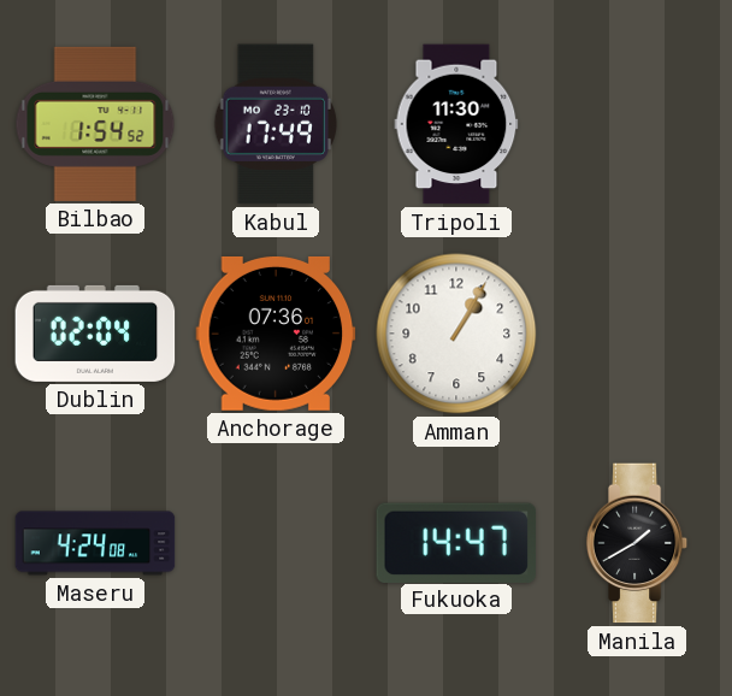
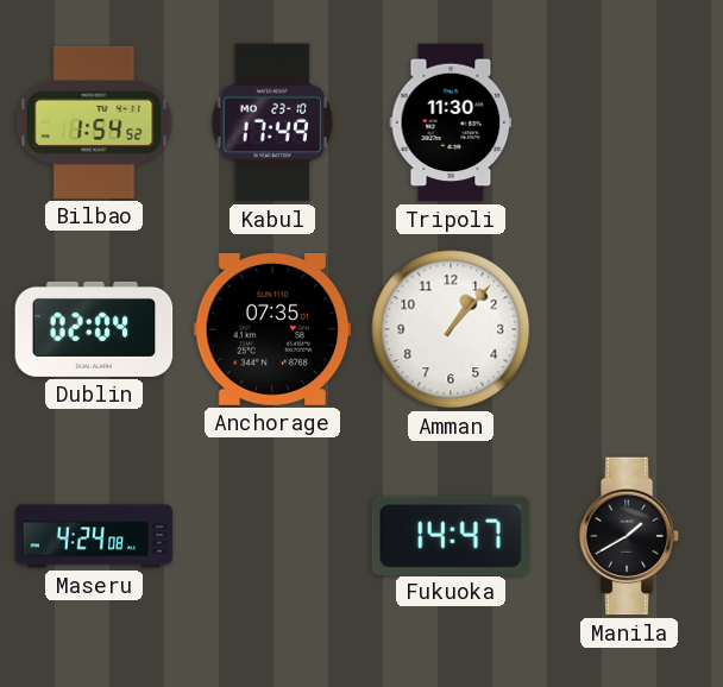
Anchorage: 07:36 -> 07:35 (272, 329)
Amman: 1:05 -> 1:07 (451, 329)
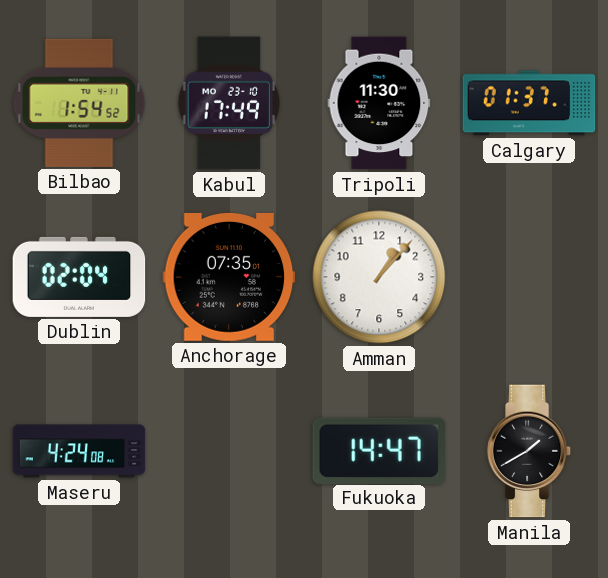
Calgary: none -> 01:37 (529, 103)
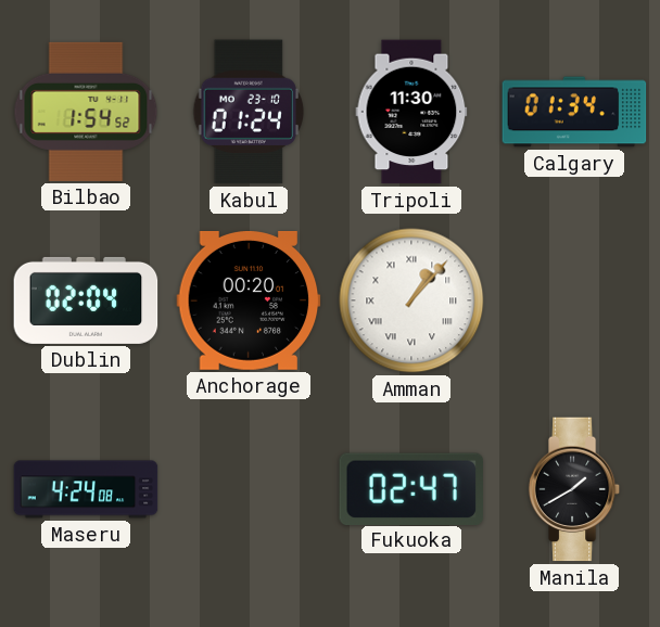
Kabul: 17:49 -> 01:24 (247, 112)
Calgary: 01:37 -> 01:34 (574, 112)
Anchorage: 07:35 -> 00:20 (249, 300)
Amman numerals: Arabic -> Roman (411, 300)
Fukuoka: 14:47 -> 02:47 (410, 488)
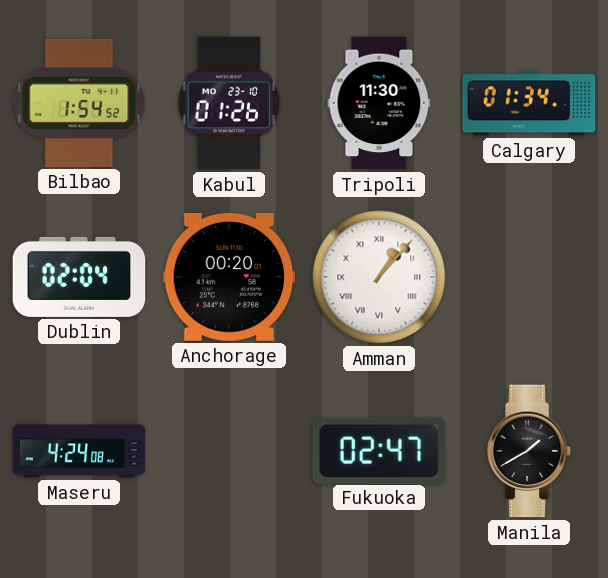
Kabul: 01:24 -> 01:26 (228, 103)
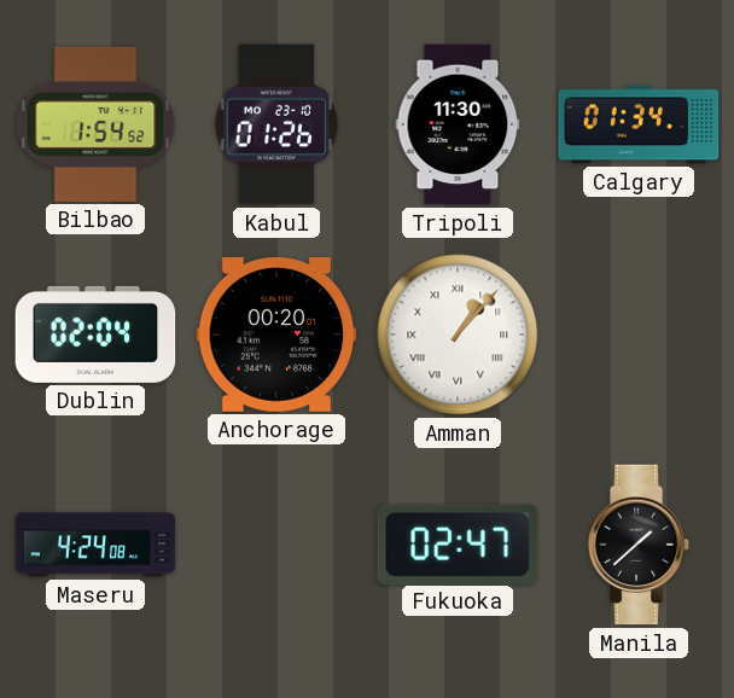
Manila: 1:40 -> 1:38 (639, 545)
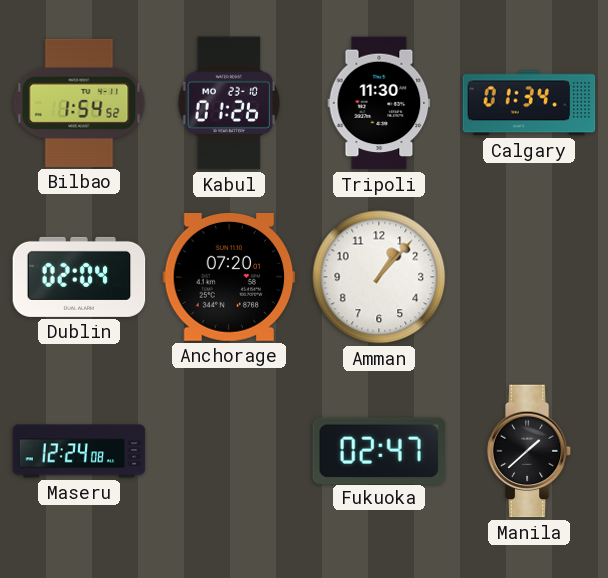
Anchorage: 00:20 -> 07:20 (229, 277)
Amman numerals: Roman -> Arabic (379, 277)
Maseru: 4:24 -> 12:24 (79, 451)
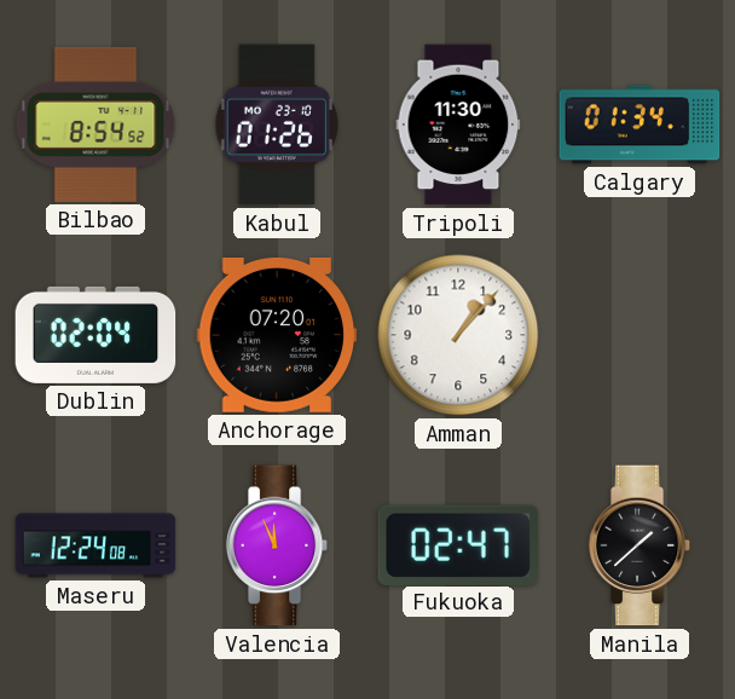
Bilbao: 1:54 -> 8:54 (96, 125)
Valencia: none -> 11:56 (277, 545)
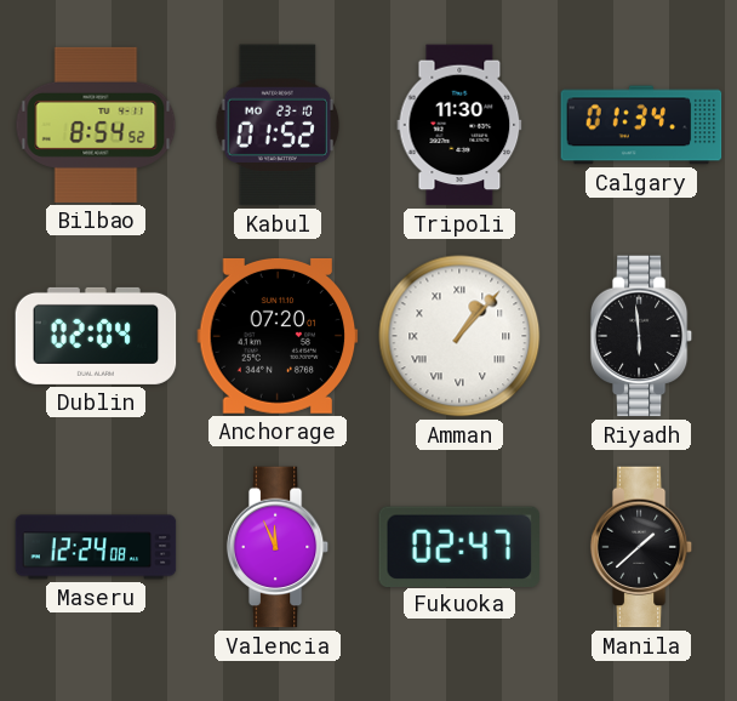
Kabul: 01:26 -> 01:52 (276, 125)
Amman numerals: Arabic -> Roman (459, 336)
Riyadh: none -> 5:59 (641, 336)
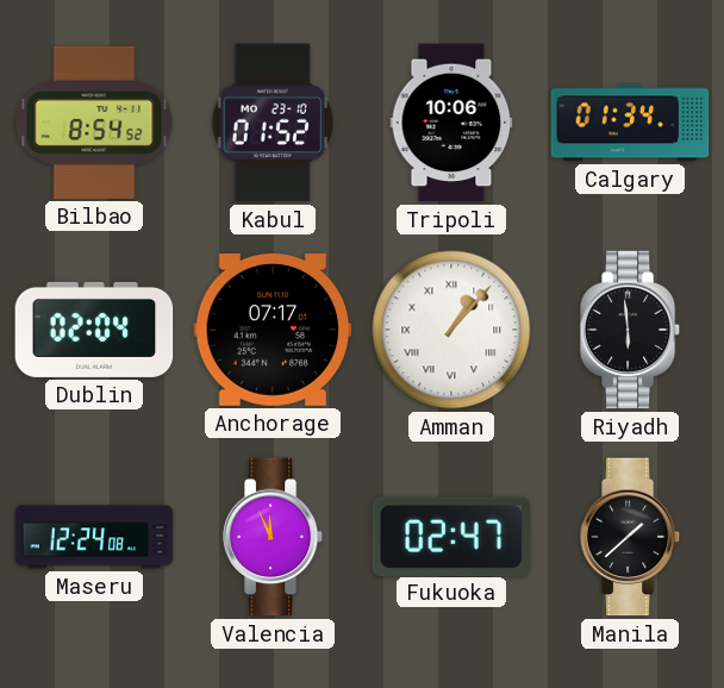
Tripoli: 11:30 -> 10:06 (451, 123)
Anchorage: 07:20 -> 07:17 (273, 330)
